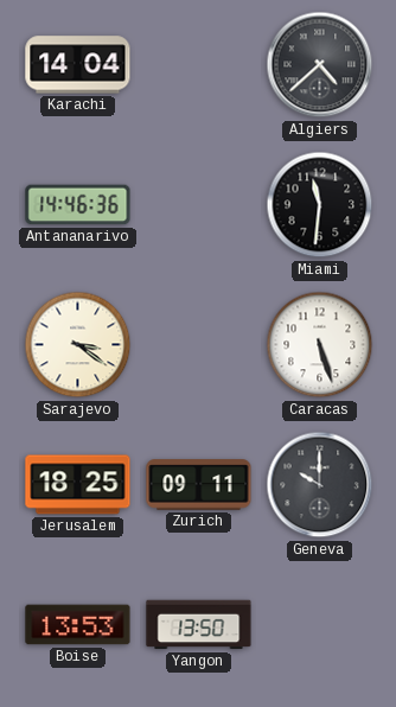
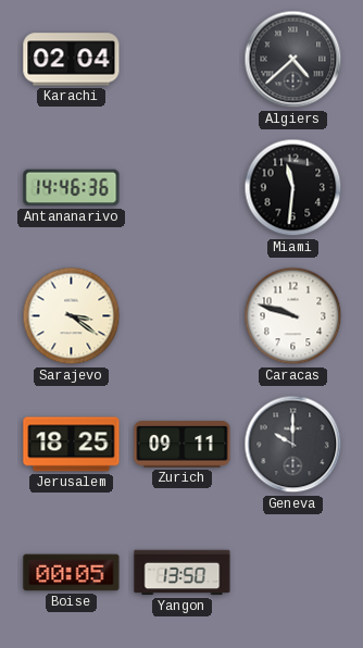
Karachi: 14:04 -> 02:04 (72, 60)
Caracas: 5:27 -> 9:48 (293, 316)
Boise: 13:53 -> 00:05 (72, 573)
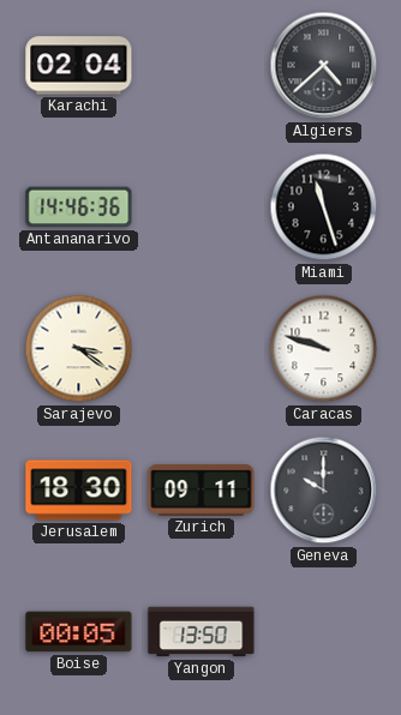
Miami: 11:31 -> 11:27 (324, 208)
Jerusalem: 18:25 -> 18:30 (79, 491)
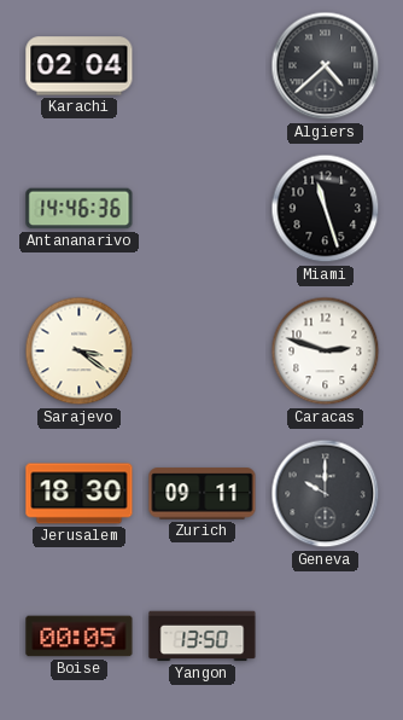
Caracas: 9:48 -> 2:48 (326, 352)
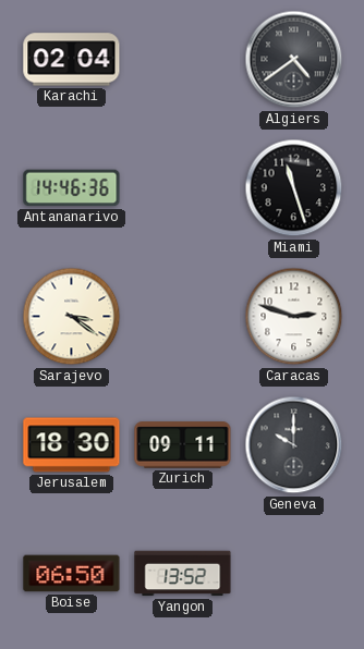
Algiers: 4:38 -> 4:39 (294, 60)
Boise: 00:05 -> 06:50 (72, 574)
Yangon: 13:50 -> 13:52 (183, 574)
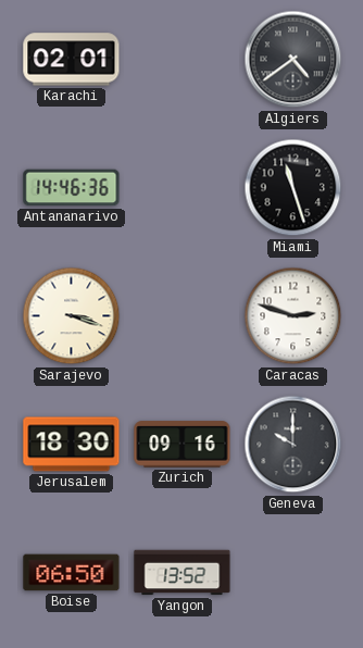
Karachi: 02:04 -> 02:01 (72, 60)
Sarajevo: 3:21 -> 3:18 (72, 316)
Zurich: 09:11 -> 09:16 (183, 445)
